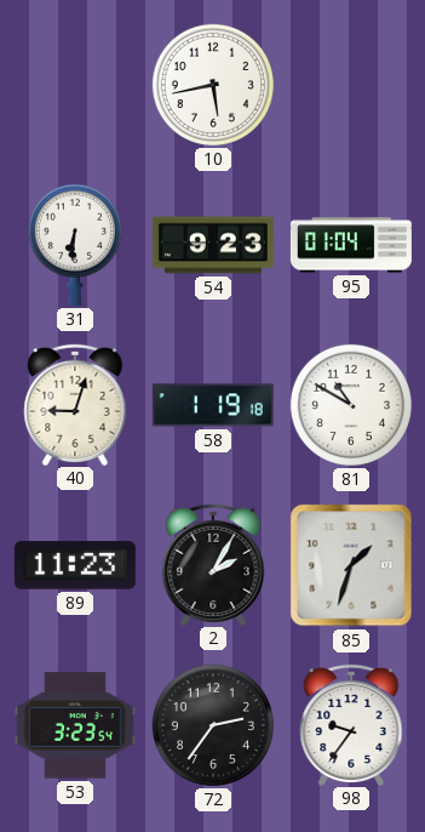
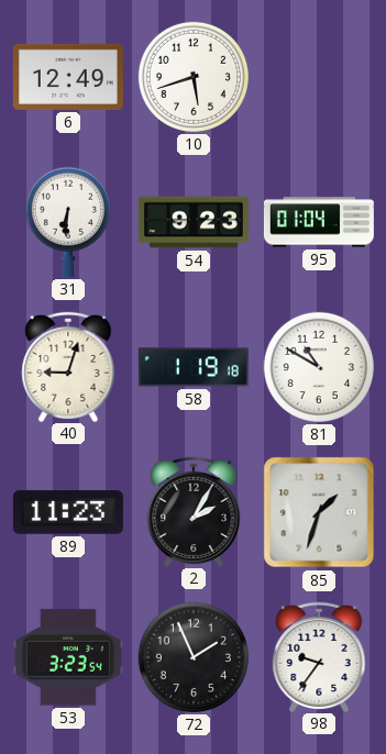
6: none -> 12:49 (68, 77)
10: 5:43 -> 5:42 (194, 77)
72: 2:36 -> 1:56 (194, 657)
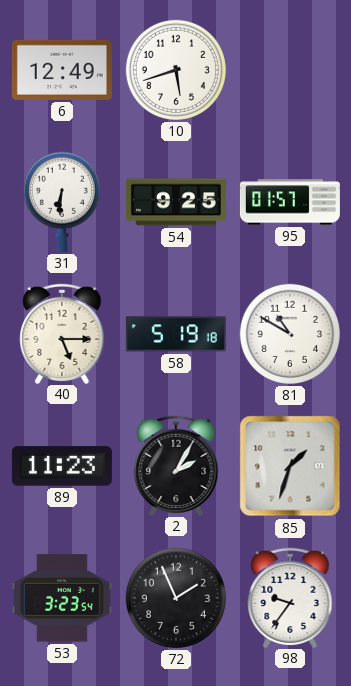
54: 9:23 -> 9:25 (176, 202)
95: 01:04 -> 01:57 (290, 202)
40: 9:03 -> 5:15 (62, 333)
58: 1:19 -> 5:19 (176, 334)
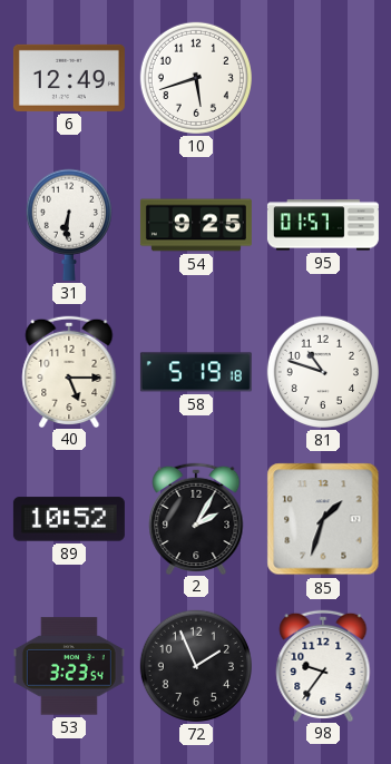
81: 10:50 -> 10:48 (323, 372)
89: 11:23 -> 10:52 (69, 519)
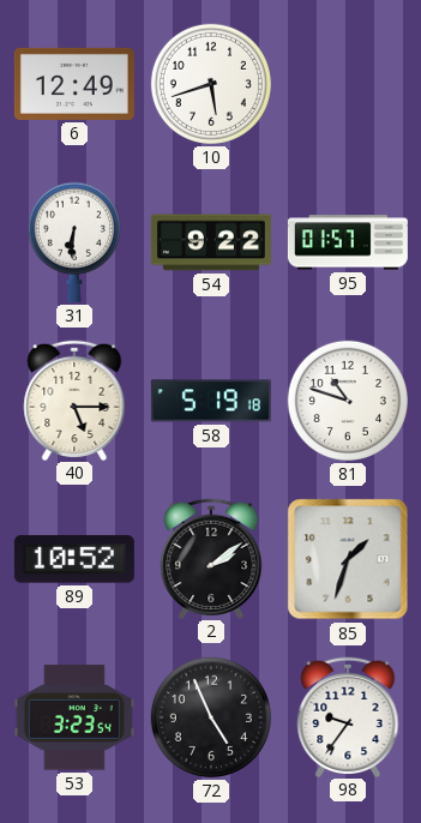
54: 9:25 -> 9:22 (211, 242)
2: 2:05 -> 2:09 (211, 558)
72: 1:56 -> 4:56 (211, 717)
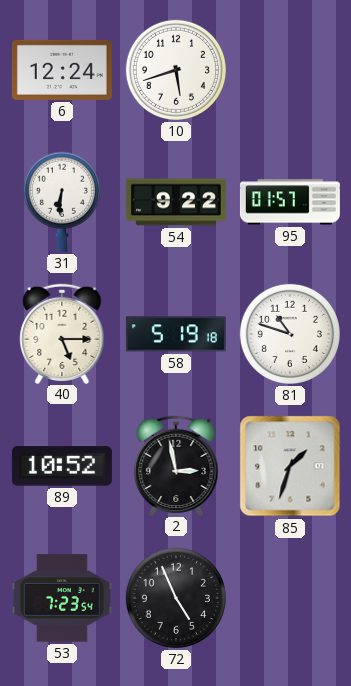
6: 12:49 -> 12:24 (62, 70)
2: 2:09 -> 2:58 (176, 465)
53: 3:23 -> 7:23 (62, 598)
98: 9:36 -> none (348, 716)
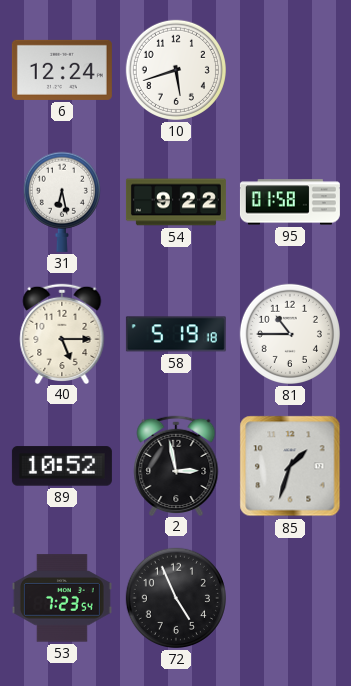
31: 6:31 -> 6:28 (62, 202)
95: 01:57 -> 01:58 (290, 202)
81: 10:48 -> 10:45 (290, 334)
